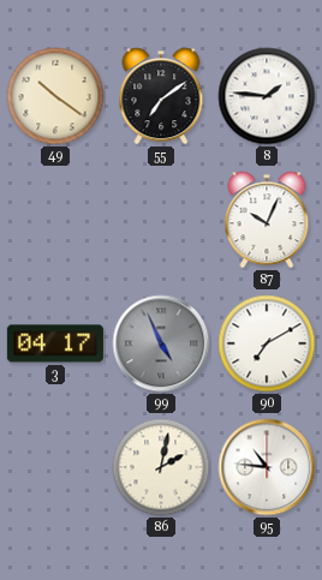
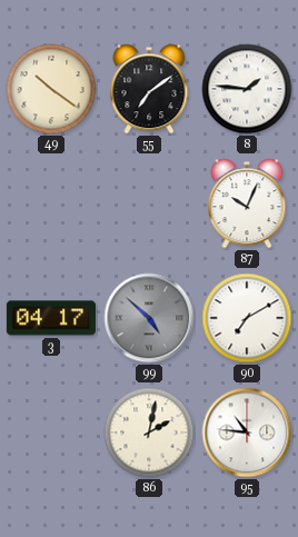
99: 4:56 -> 4:52 (149, 318)
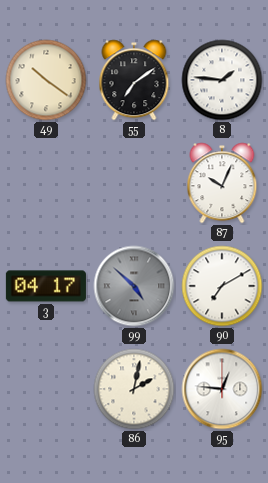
95: 10:46 -> 12:46 (222, 389)
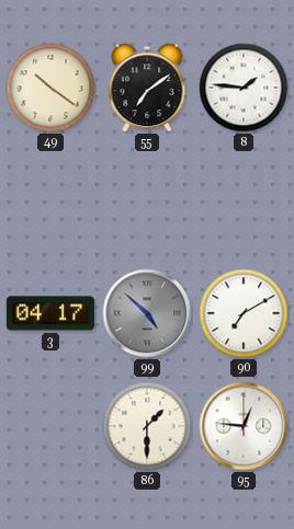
87: 10:04 -> none (222, 183)
86: 2:02 -> 1:30 (147, 426)
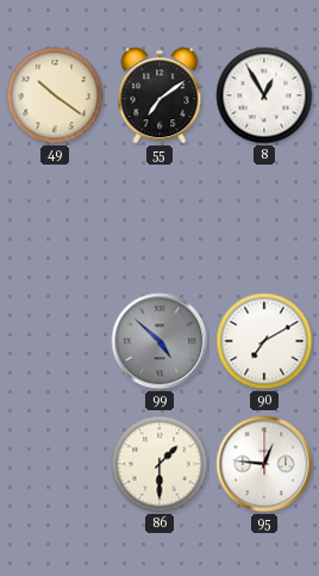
8: 1:46 -> 12:55 (264, 95)
3: 04:17 -> none (50, 313)
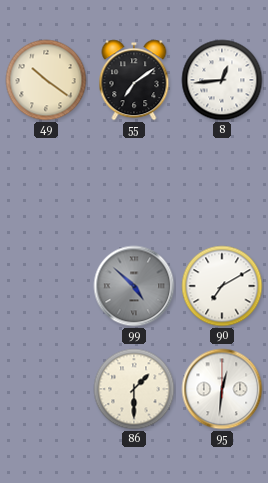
8: 12:55 -> 12:44 (222, 80)
95: 12:46 -> 12:31 (222, 389)
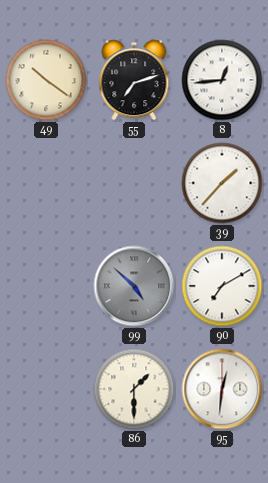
55: 7:09 -> 7:12 (134, 80)
39: none -> 1:37 (222, 183)
